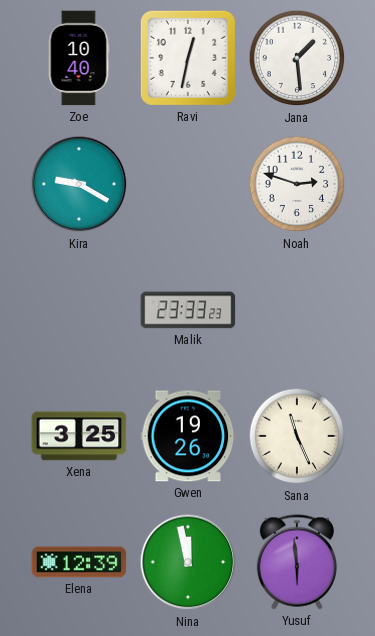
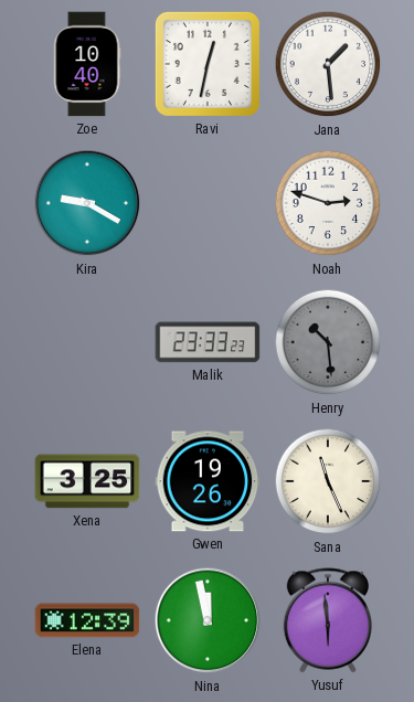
Henry: none -> 10:29 (328, 342)
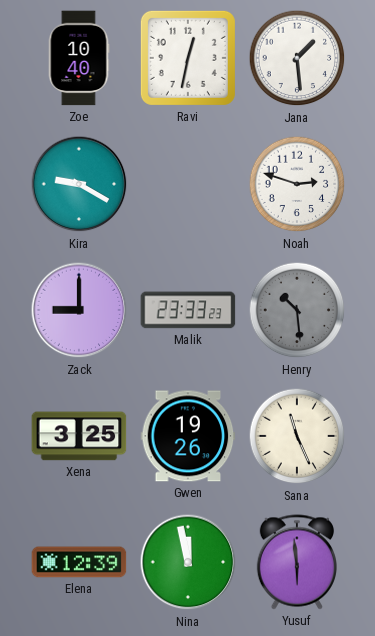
Zack: none -> 9:00 (79, 310)
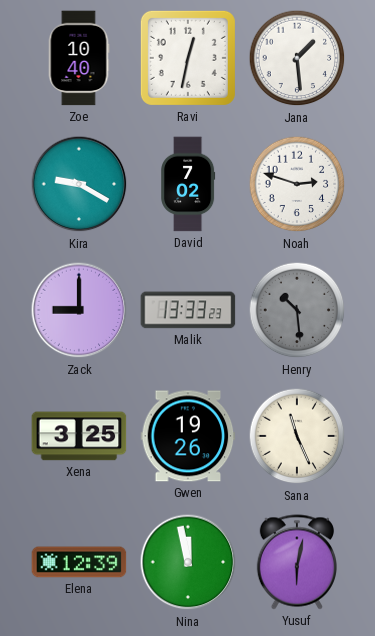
David: none -> 7:02 (189, 184)
Malik: 23:33 -> 13:33 (188, 310)
Yusuf: 5:59 -> 6:02 (296, 562)
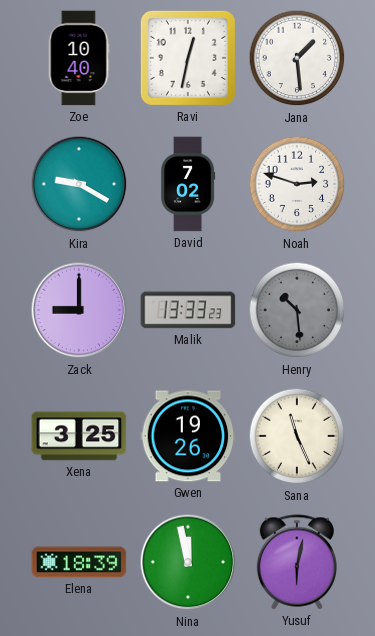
Elena: 12:39 -> 18:39 (79, 562)
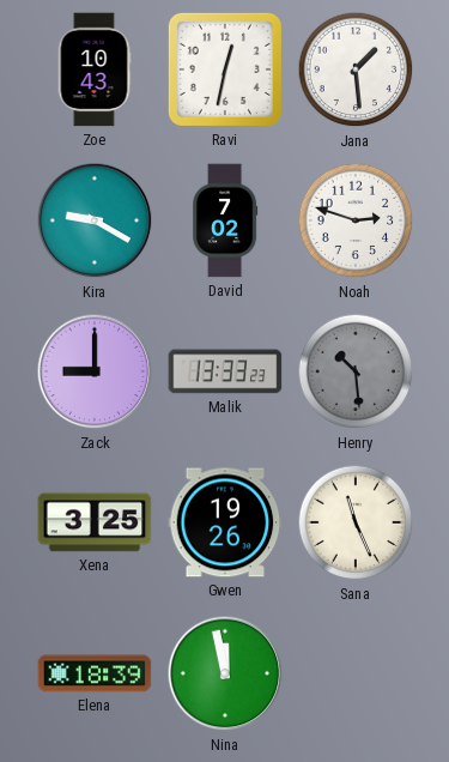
Zoe: 10:40 -> 10:43 (95, 69)
Yusuf: 6:02 -> none (296, 562)
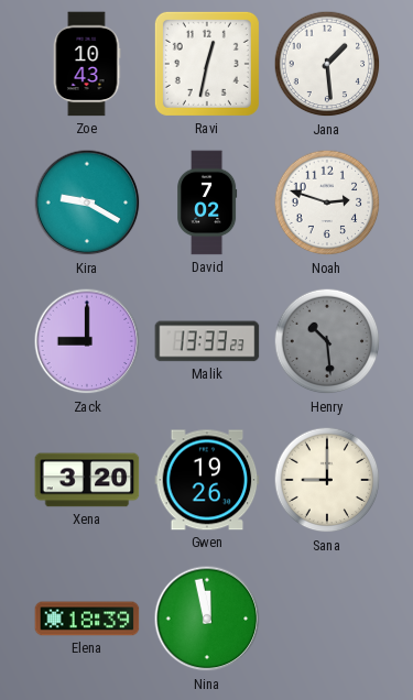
Xena: 3:25 -> 3:20 (87, 480)
Sana: 11:26 -> 9:00 (327, 480)
